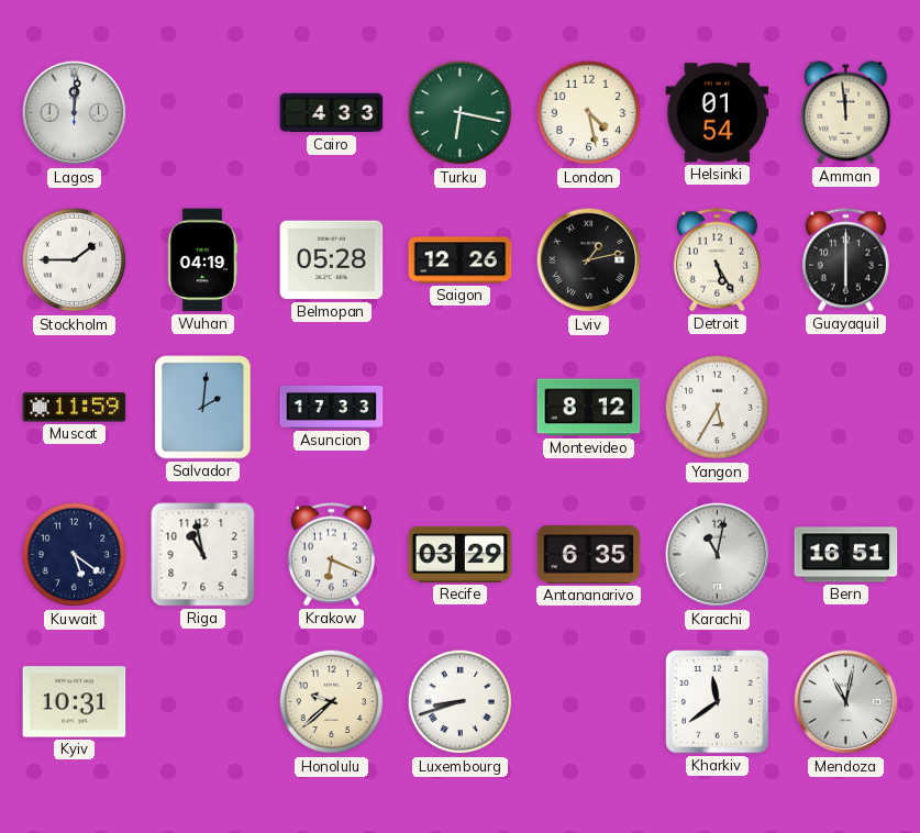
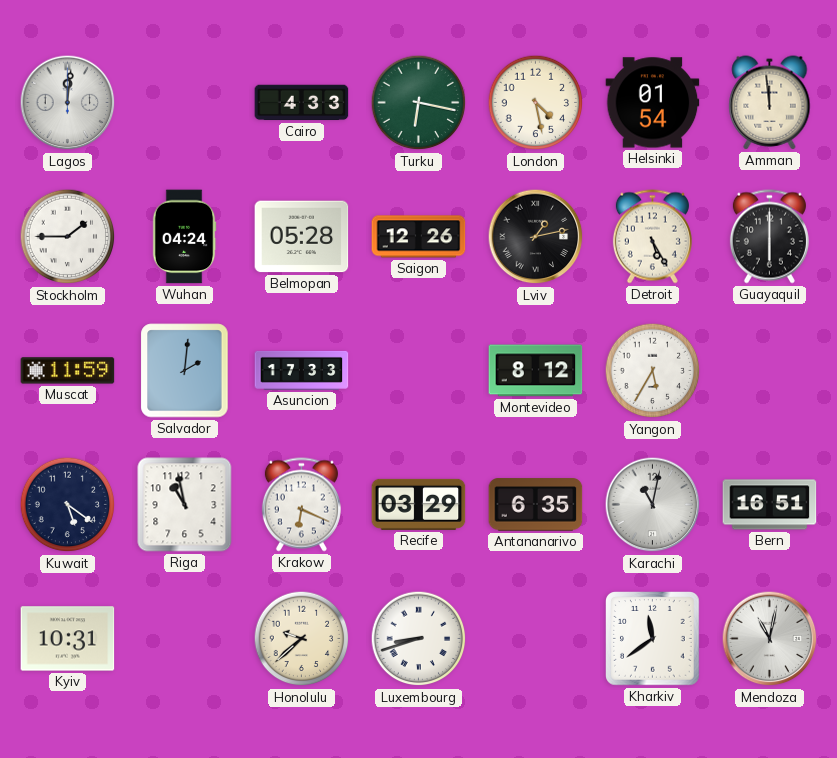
Wuhan: 04:19 -> 04:24 (184, 237)
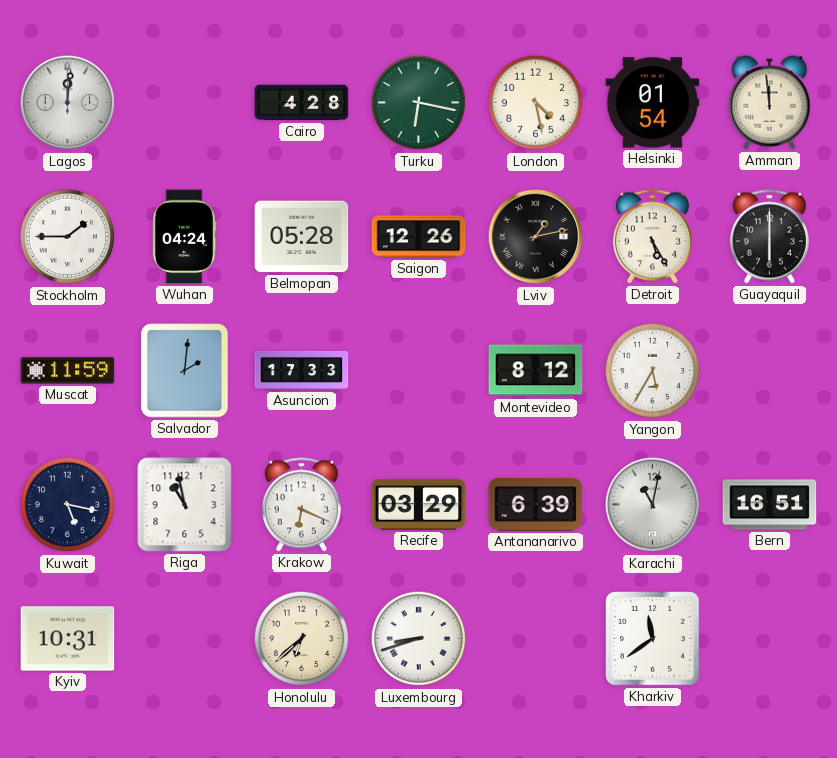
Cairo: 4:33 -> 4:28 (302, 103)
Kuwait: 5:21 -> 5:17 (68, 505)
Antananarivo: 6:35 -> 6:39 (536, 505)
Honolulu: 9:38 -> 6:38 (302, 639)
Mendoza: 11:02 -> none (770, 639)
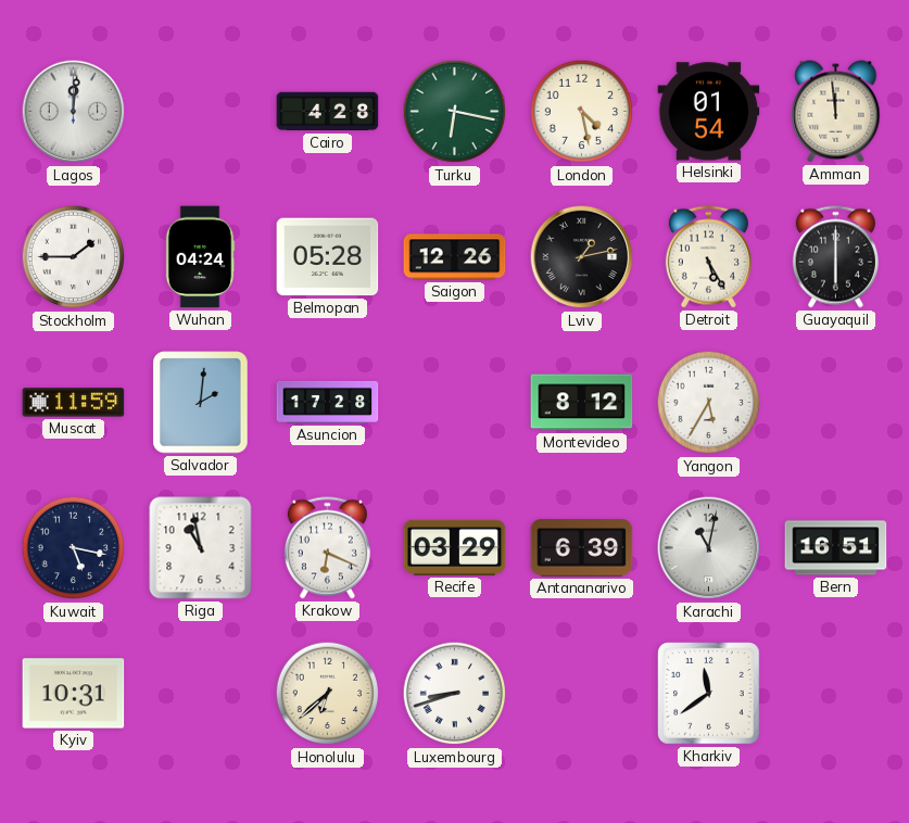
Asuncion: 17:33 -> 17:28 (328, 402)
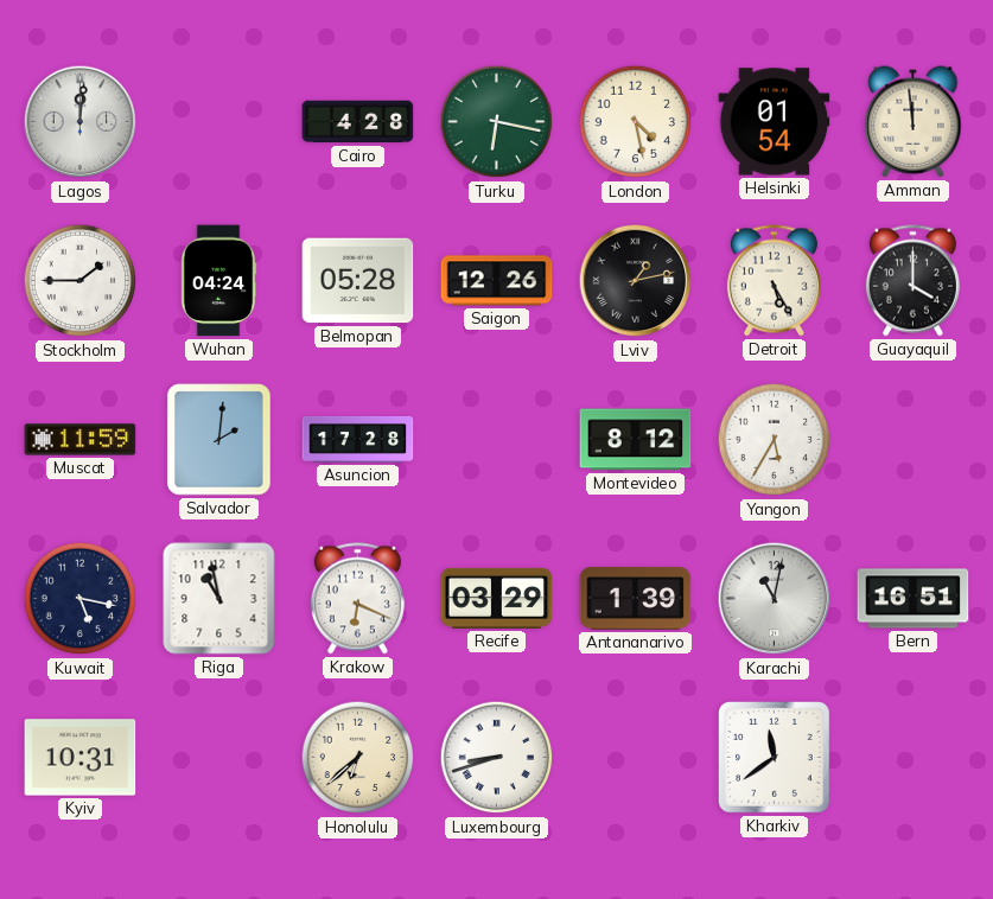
Guayaquil: 6:00 -> 4:00 (912, 281)
Antananarivo: 6:39 -> 1:39 (636, 599)
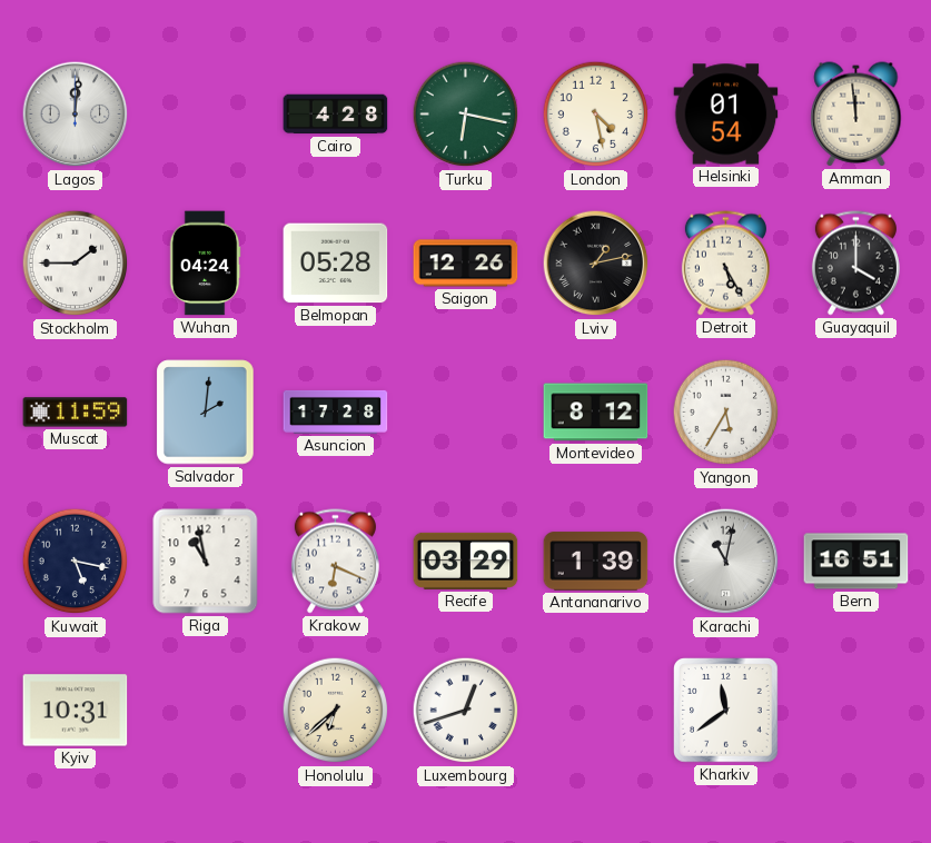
Luxembourg: 8:42 -> 12:42 (466, 711)
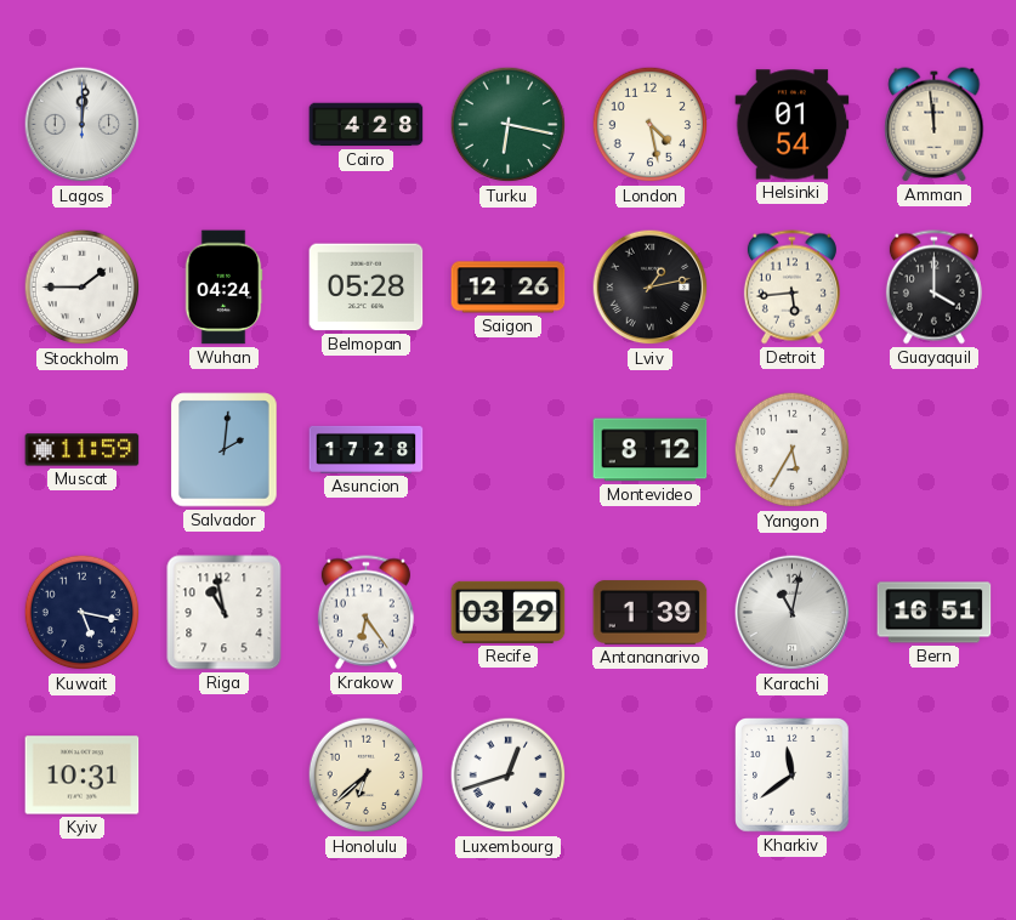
Detroit: 5:25 -> 5:44 (791, 288)
Krakow: 6:19 -> 6:24 (365, 613)
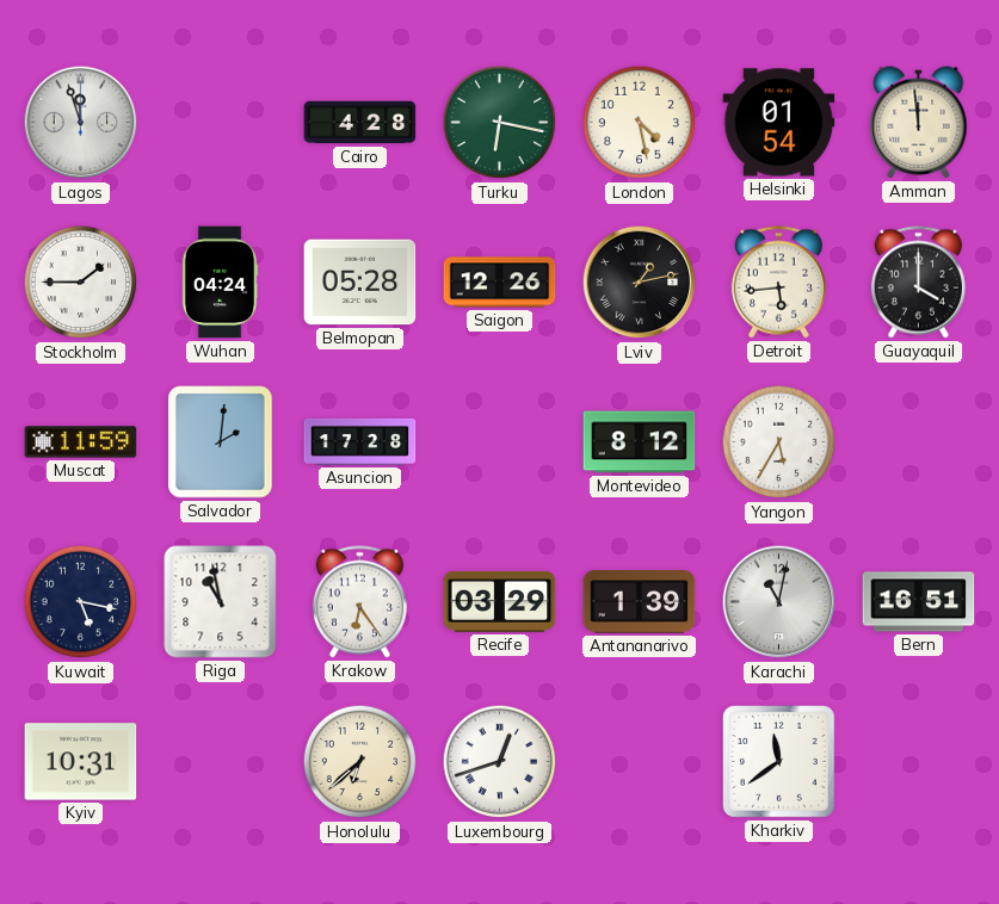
Lagos: 12:01 -> 11:57 (81, 123)
